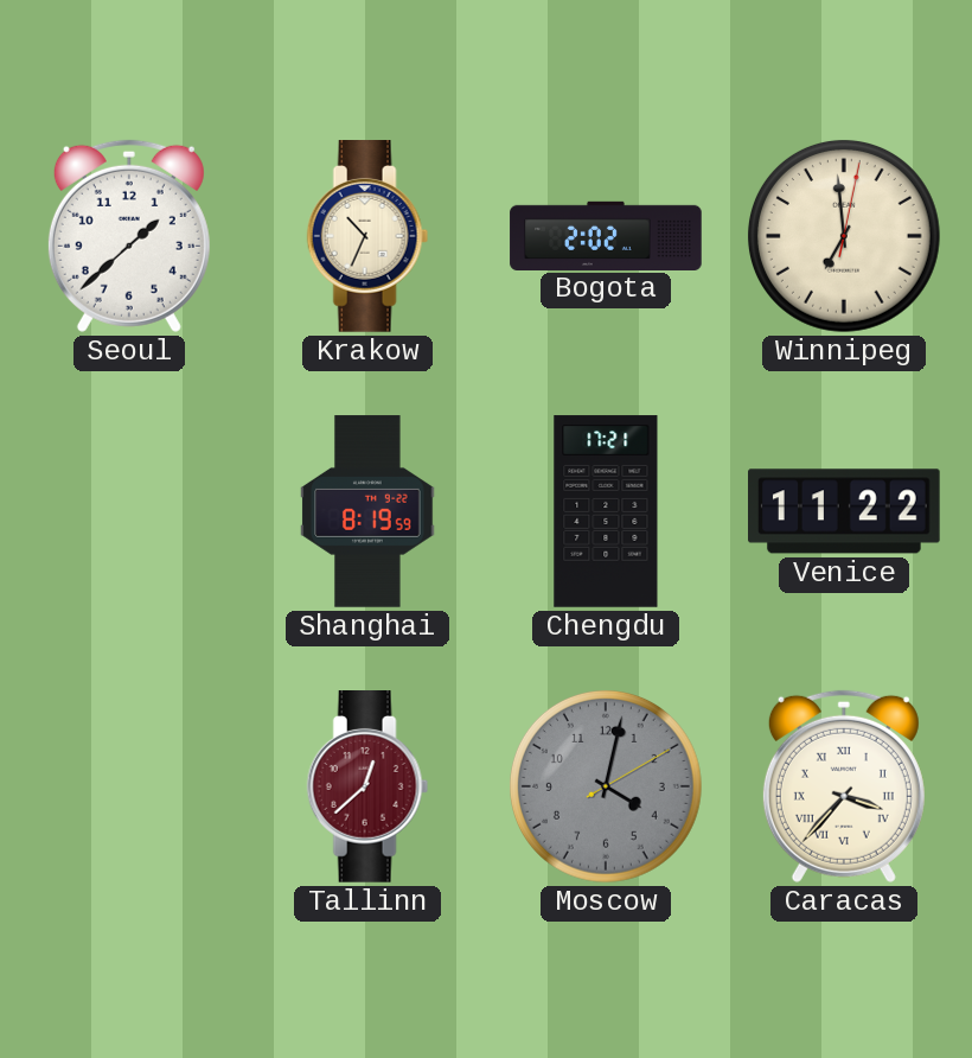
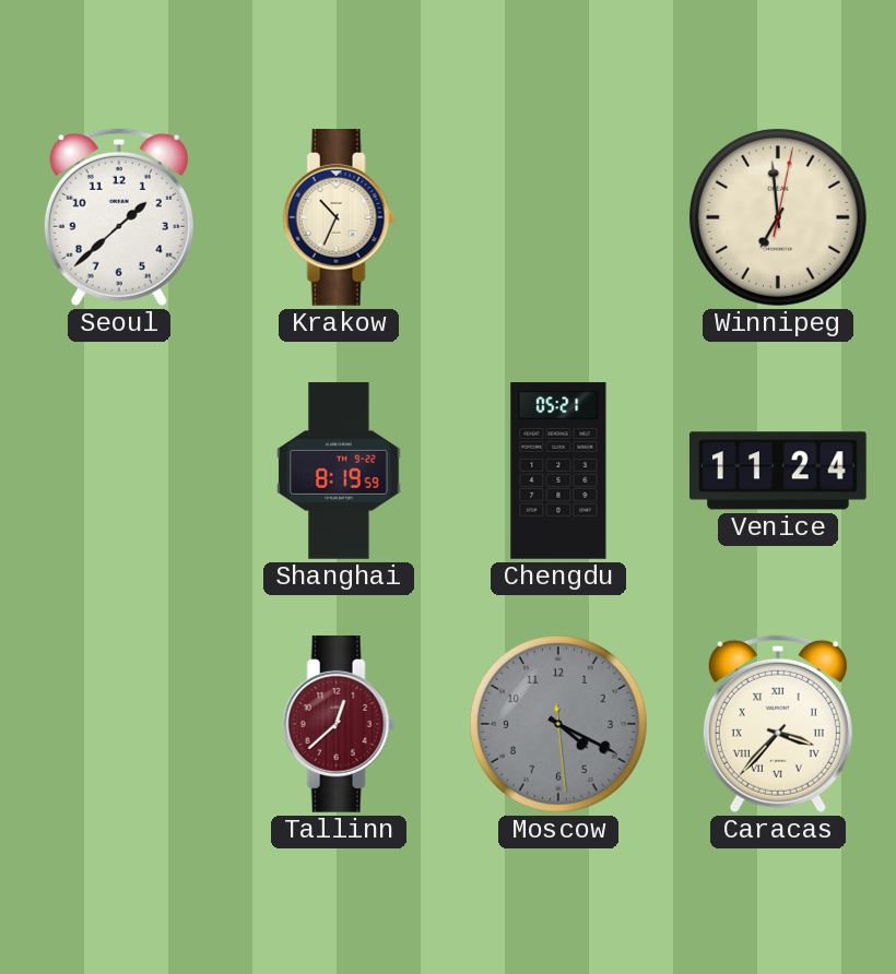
Bogota: 2:02 -> none (606, 235)
Chengdu: 17:21 -> 05:21 (558, 471)
Venice: 11:22 -> 11:24 (779, 471)
Moscow: 4:02 -> 4:19 (558, 724)
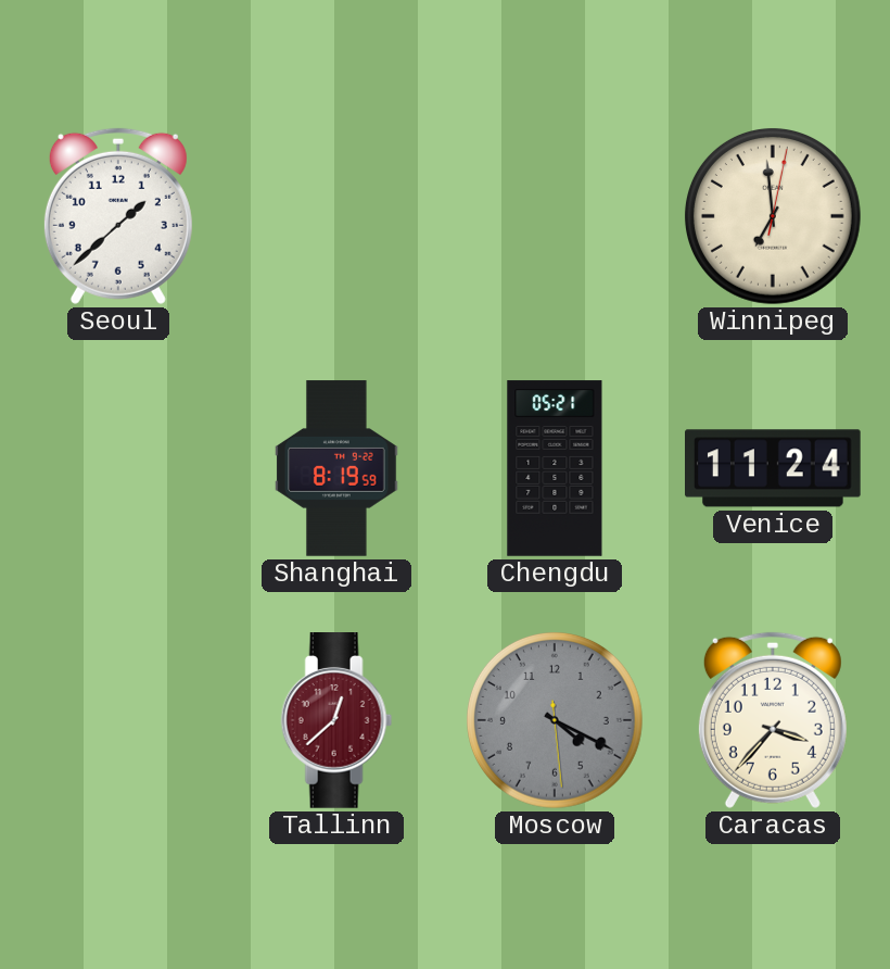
Krakow: 10:34 -> none (339, 218)
Caracas numerals: Roman -> Arabic (773, 720)
